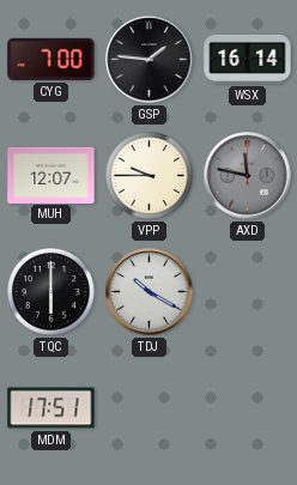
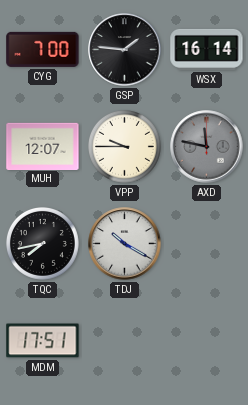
TQC: 6:00 -> 7:43 (42, 243)
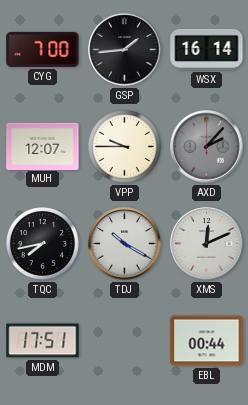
GSP: 1:46 -> 1:44 (125, 50)
AXD: 11:47 -> 2:07 (207, 147)
XMS: none -> 12:11 (207, 244)
EBL: none -> 00:44 (207, 341)
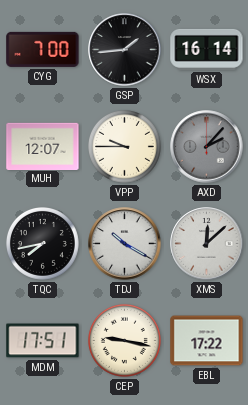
XMS: 12:11 -> 12:08 (207, 244)
CEP: none -> 9:17 (124, 340)
EBL: 00:44 -> 17:22 (207, 341)
